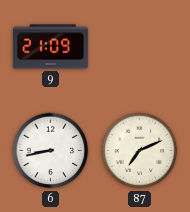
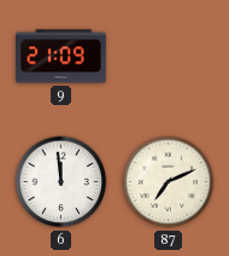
6: 8:43 -> 11:59 (61, 182)
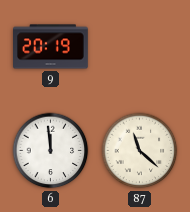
9: 21:09 -> 20:19 (51, 47)
87: 7:11 -> 11:22 (140, 151)
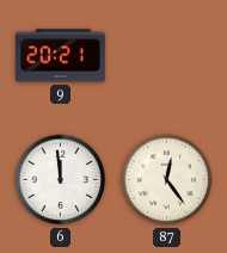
9: 20:19 -> 20:21 (61, 56)
87: 11:22 -> 12:24 (167, 180)
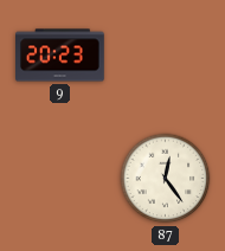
9: 20:21 -> 20:23 (60, 56)
6: 11:59 -> none (61, 180)
